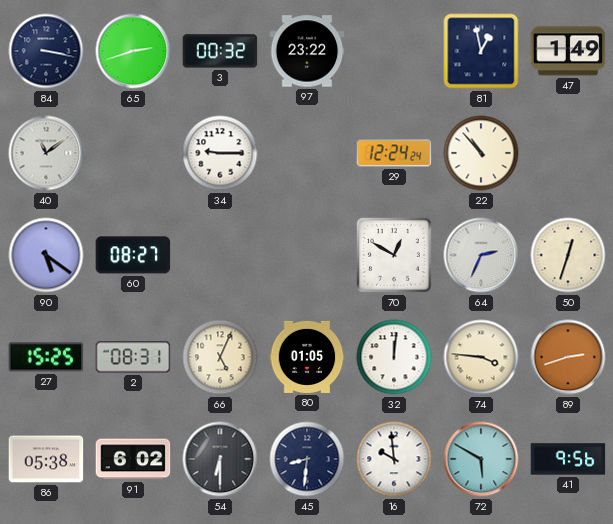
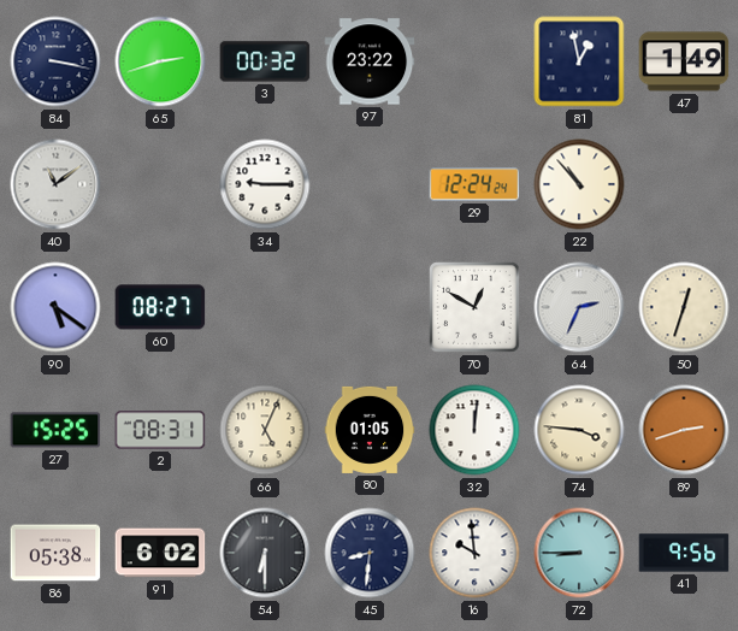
72: 5:50 -> 8:45 (579, 553)
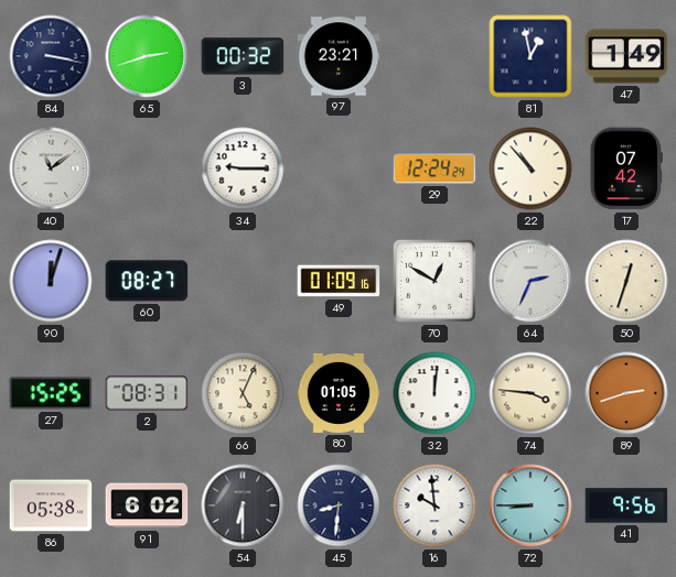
97: 23:22 -> 23:21 (339, 56)
17: none -> 07:42 (626, 168)
90: 5:21 -> 12:03 (51, 281)
49: none -> 01:09 (339, 281)
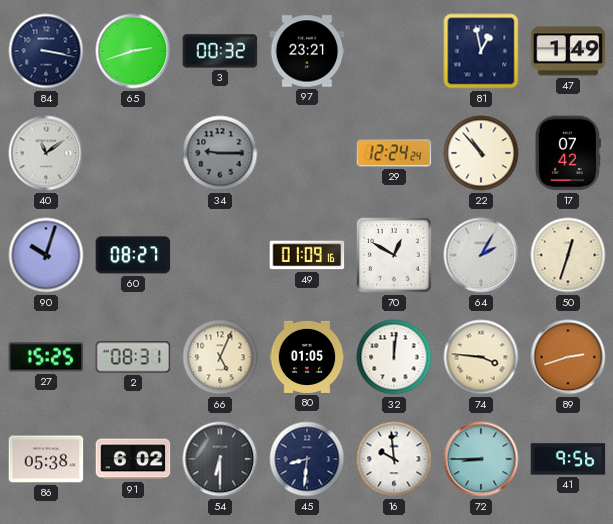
34 dial: white -> grey (220, 153)
90: 12:03 -> 10:03 (46, 255)
64: 2:34 -> 2:05 (481, 255)
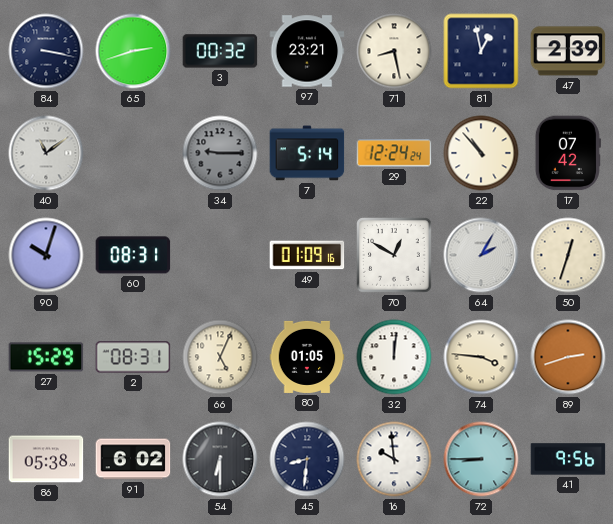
71: none -> 8:28 (394, 51)
47: 1:49 -> 2:39 (568, 51)
7: none -> 5:14 (307, 153)
60: 08:27 -> 08:31 (133, 255)
27: 15:25 -> 15:29 (46, 357)
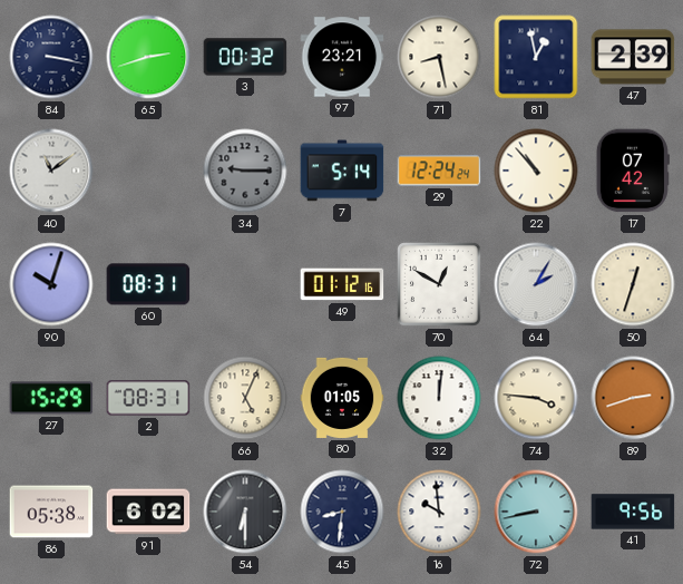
49: 01:09 -> 01:12 (342, 284)
72: 8:45 -> 8:43 (536, 512)
